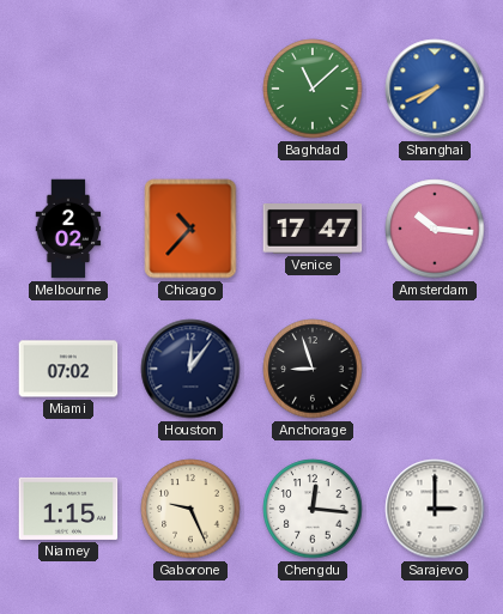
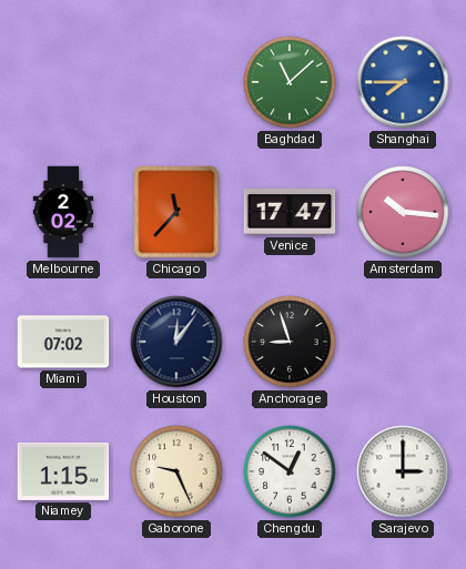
Shanghai: 7:41 -> 7:45 (403, 82)
Chicago: 10:37 -> 11:37 (176, 212)
Chengdu: 12:16 -> 12:51 (290, 471)
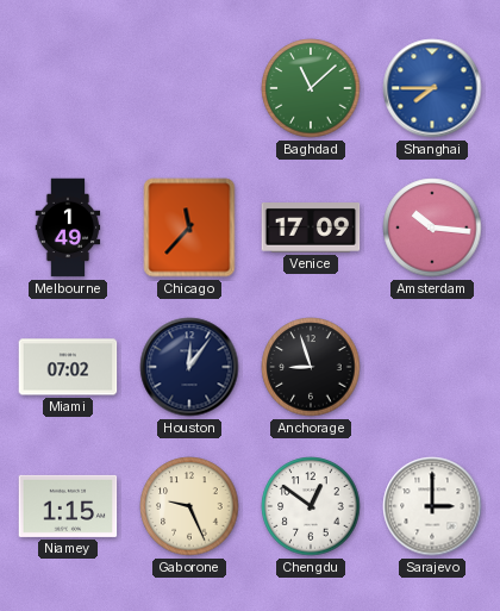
Melbourne: 2:02 -> 1:49 (68, 227)
Venice: 17:47 -> 17:09 (311, 229)
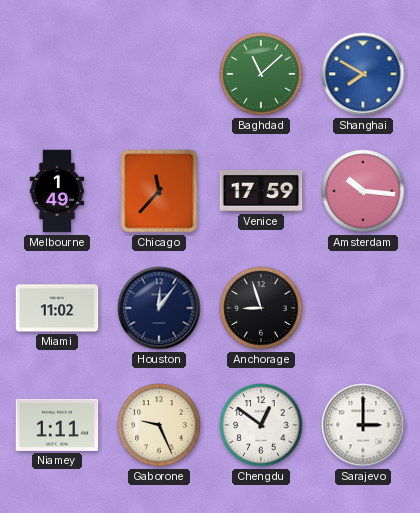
Shanghai: 7:45 -> 7:50 (363, 74)
Venice: 17:09 -> 17:59 (261, 192)
Miami: 07:02 -> 11:02 (57, 308)
Niamey: 1:15 -> 1:11 (57, 425)
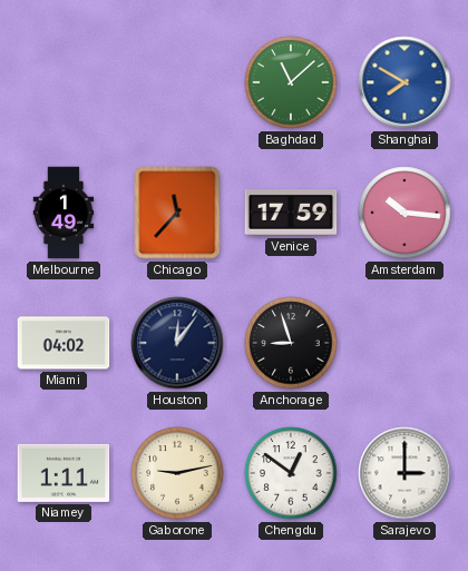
Miami: 11:02 -> 04:02 (64, 343)
Gaborone: 9:26 -> 9:13 (177, 473)
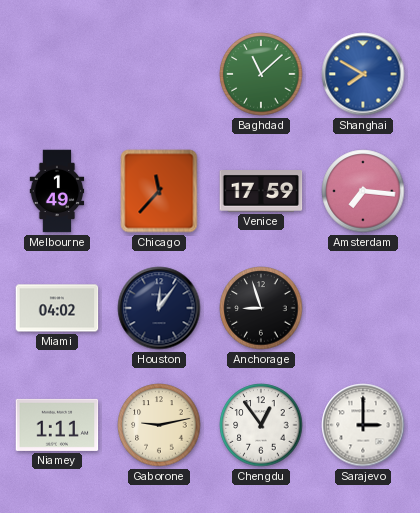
Amsterdam: 10:16 -> 7:16 (363, 191)
Chengdu: 12:51 -> 12:54 (261, 425)
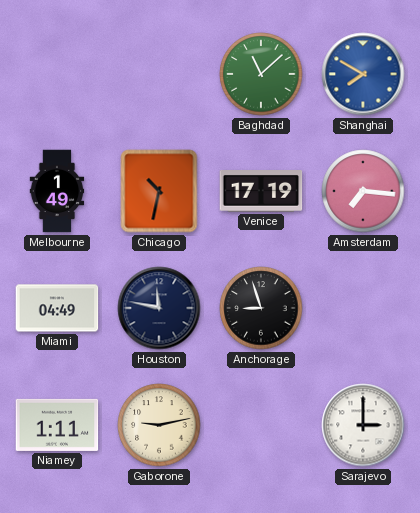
Chicago: 11:37 -> 10:32 (159, 191)
Venice: 17:59 -> 17:19 (261, 192)
Miami: 04:02 -> 04:49 (57, 308)
Houston: 12:06 -> 11:47 (159, 308)
Chengdu: 12:54 -> none (261, 425)
